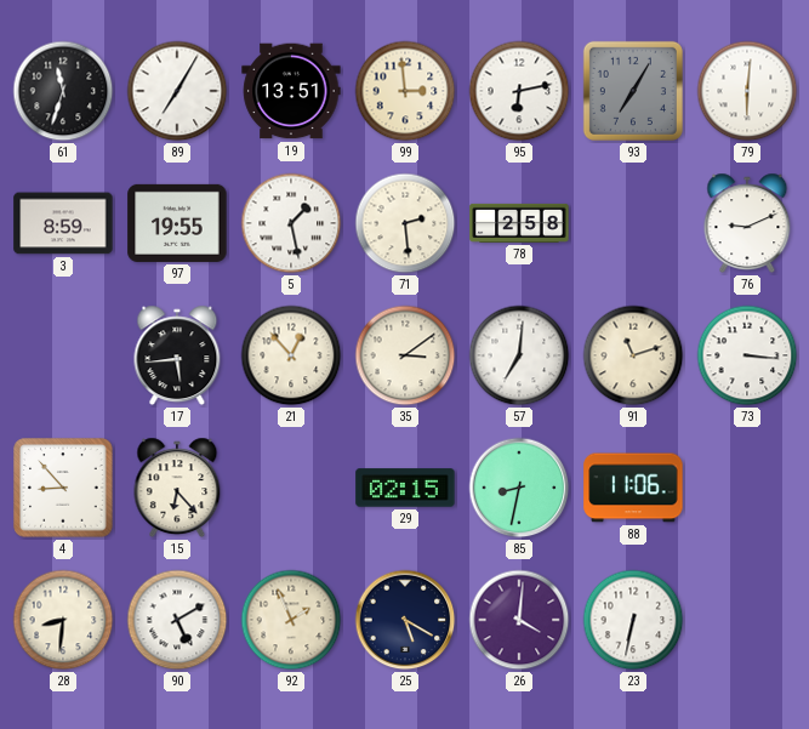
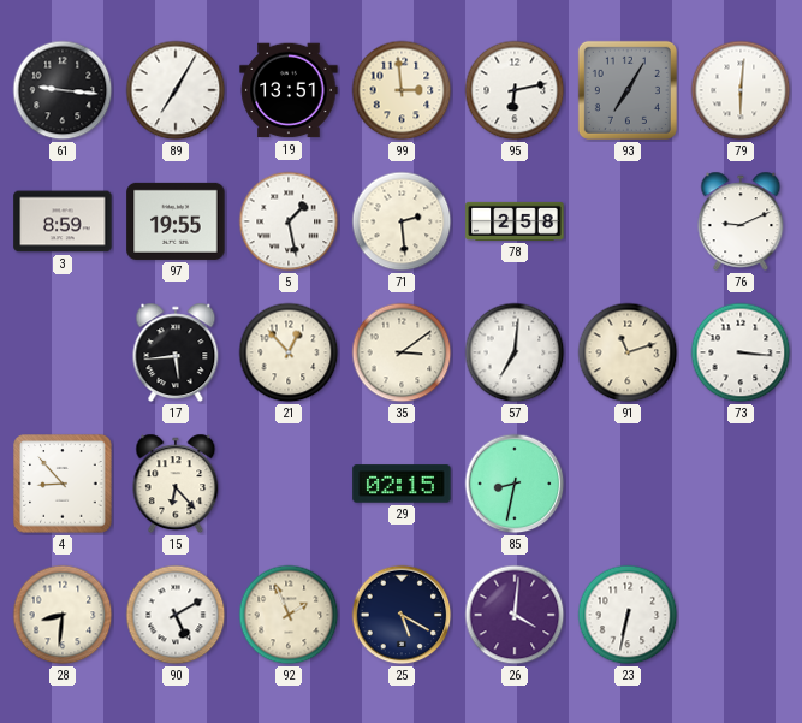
61: 11:33 -> 9:16 (63, 90)
88: 11:06 -> none (633, 488)
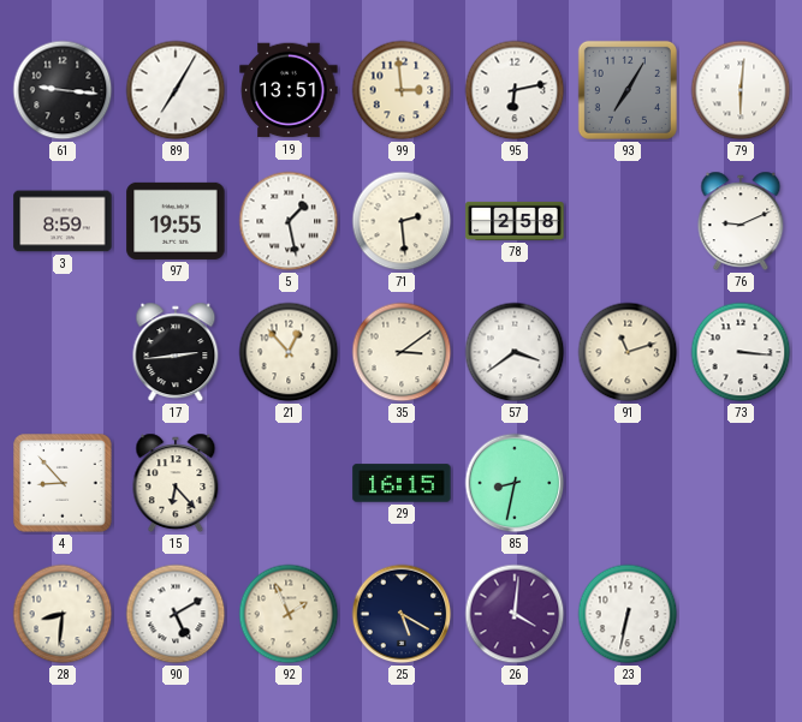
17: 5:44 -> 2:44 (176, 352)
57: 7:01 -> 3:39 (515, 352)
29: 02:15 -> 16:15 (402, 483)
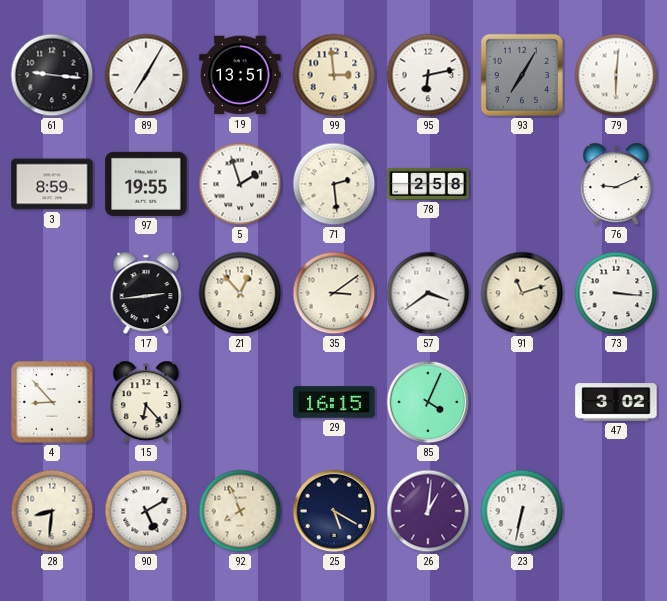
5: 1:28 -> 1:57 (240, 184)
85: 8:32 -> 4:04 (428, 402)
47: none -> 3:02 (616, 402)
92: 1:56 -> 7:56 (240, 511)
26: 4:01 -> 1:01 (428, 511)
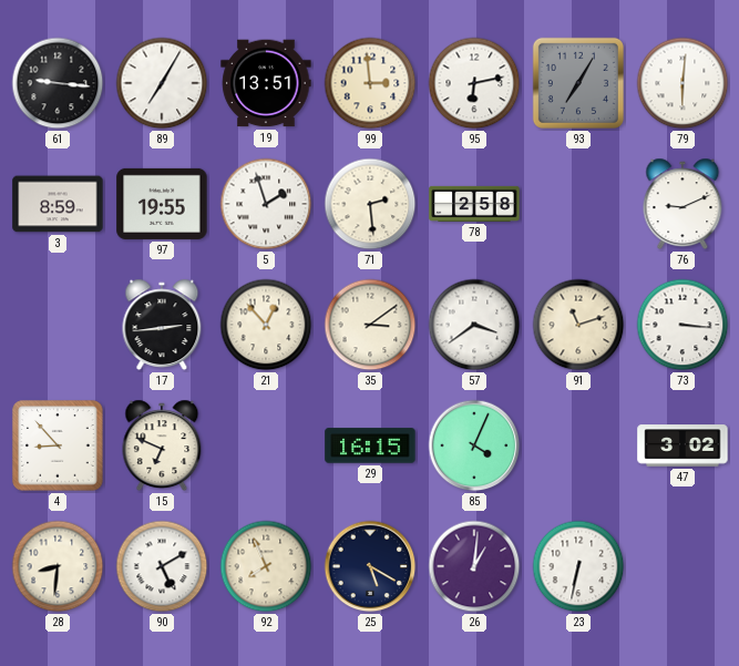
15: 6:23 -> 6:49 (162, 445)
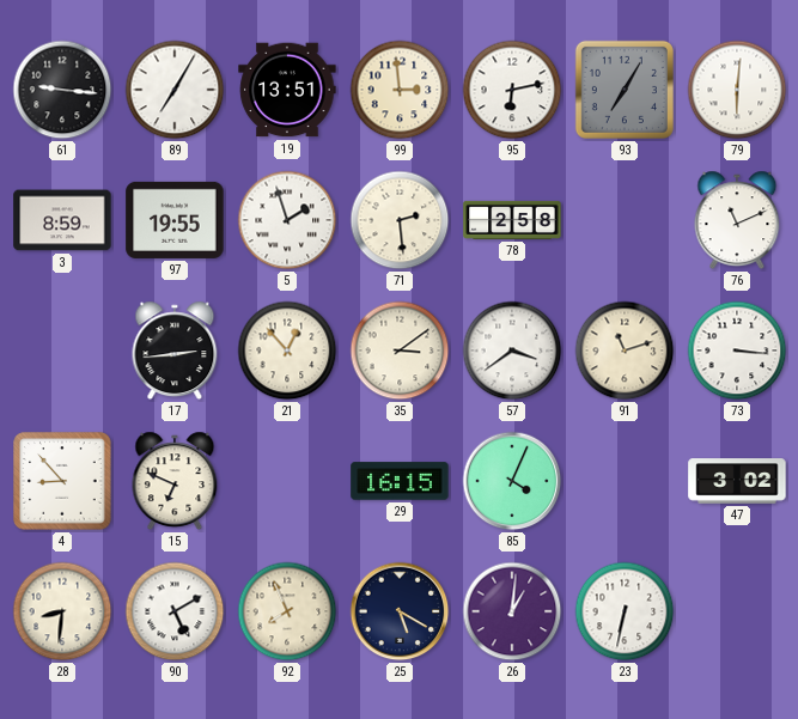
76: 9:11 -> 11:11 (737, 220)
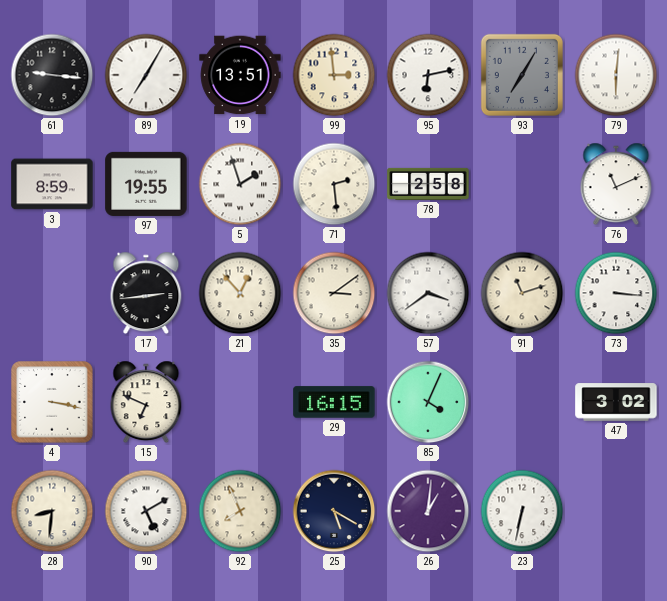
4: 8:53 -> 3:17 (52, 402)
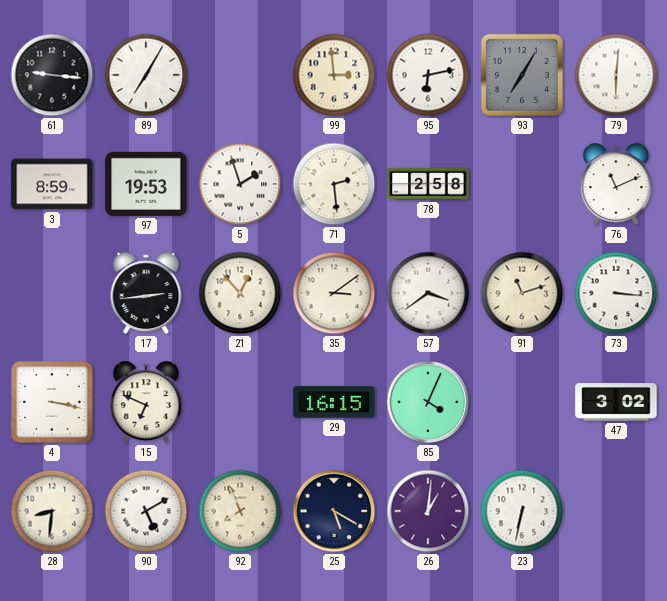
19: 13:51 -> none (240, 75)
97: 19:55 -> 19:53 (146, 184)
